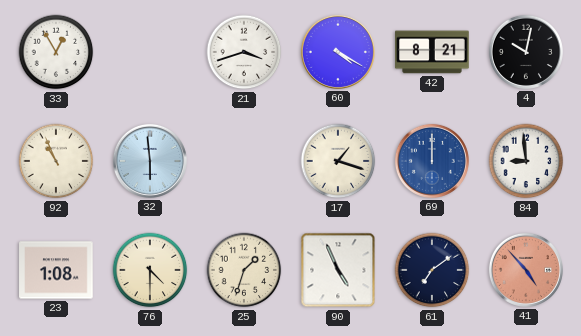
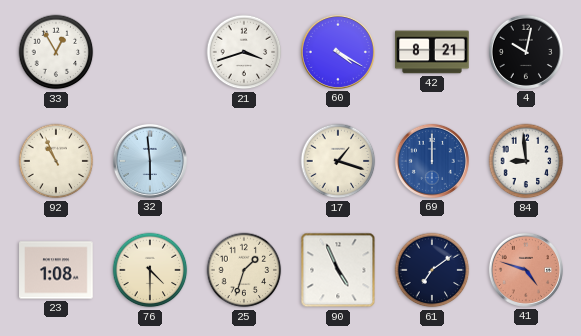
41: 4:53 -> 4:48 (526, 270)
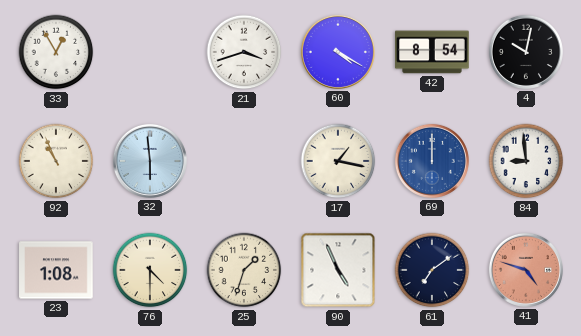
42: 8:21 -> 8:54 (432, 52)
17: 1:18 -> 1:17 (338, 161)
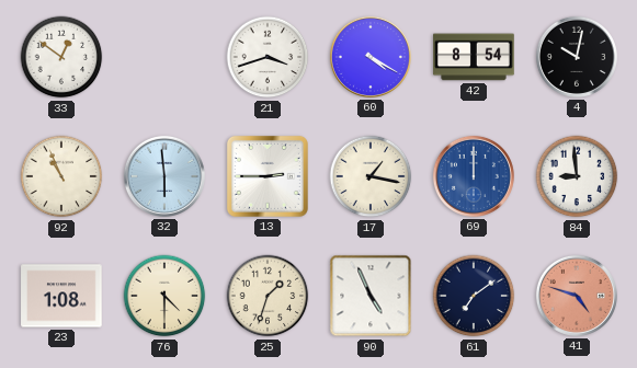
33: 12:55 -> 12:51 (61, 57)
13: none -> 2:45 (268, 176)
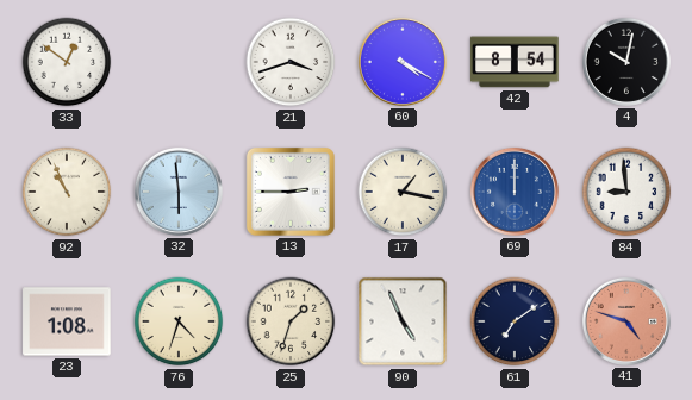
76: 4:30 -> 4:33 (179, 321)
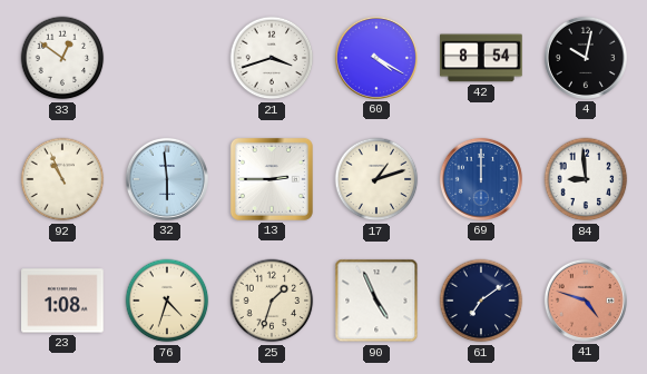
17: 1:17 -> 1:12 (376, 179)
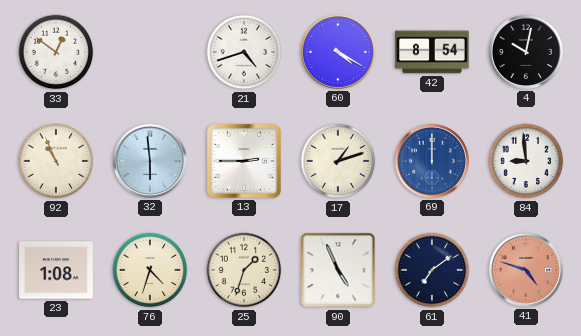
21: 3:42 -> 4:42 (244, 52)
